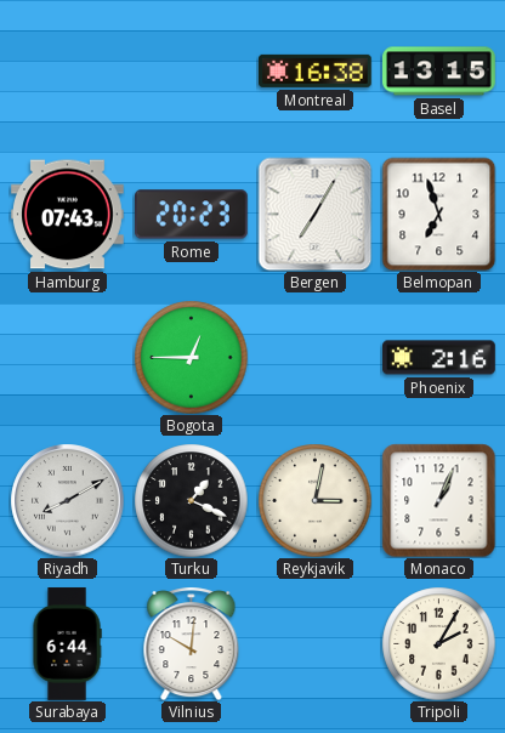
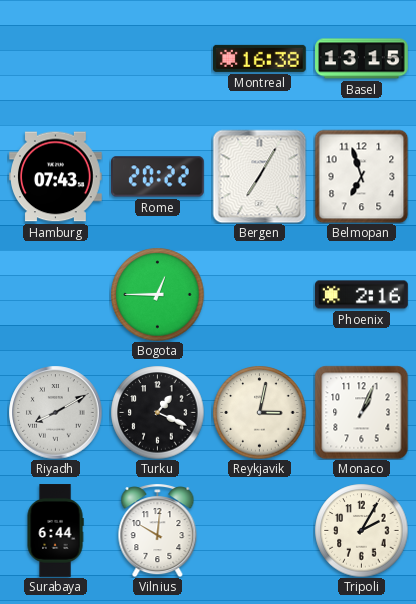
Rome: 20:23 -> 20:22 (158, 177)
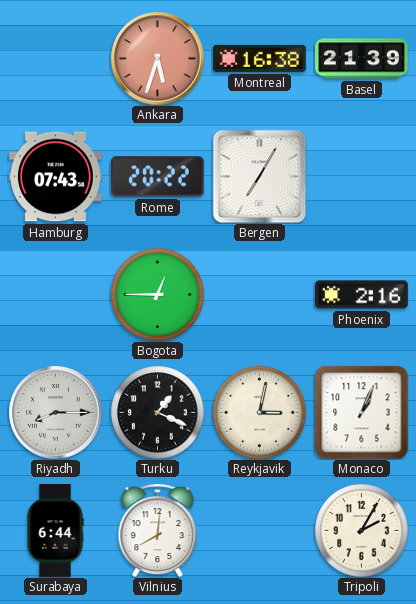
Ankara: none -> 5:33 (157, 58)
Basel: 13:15 -> 21:39 (362, 59)
Belmopan: 6:57 -> none (361, 176)
Riyadh: 8:10 -> 8:15 (55, 412)
Vilnius: 10:01 -> 8:01 (158, 531)
